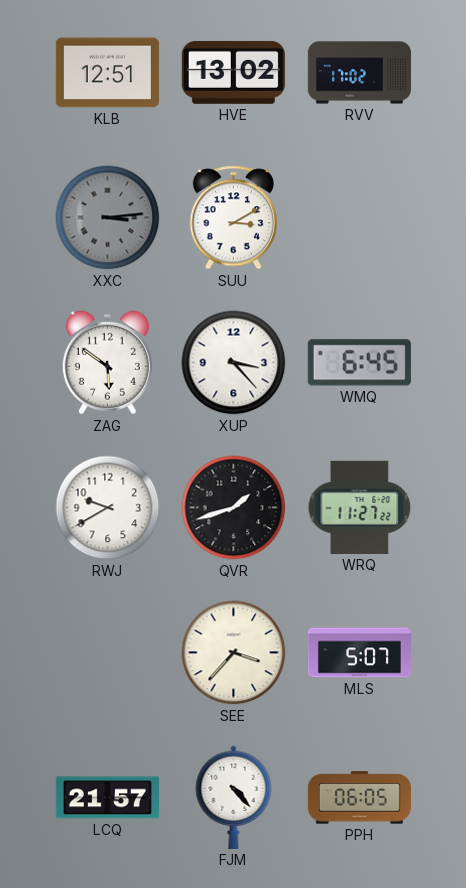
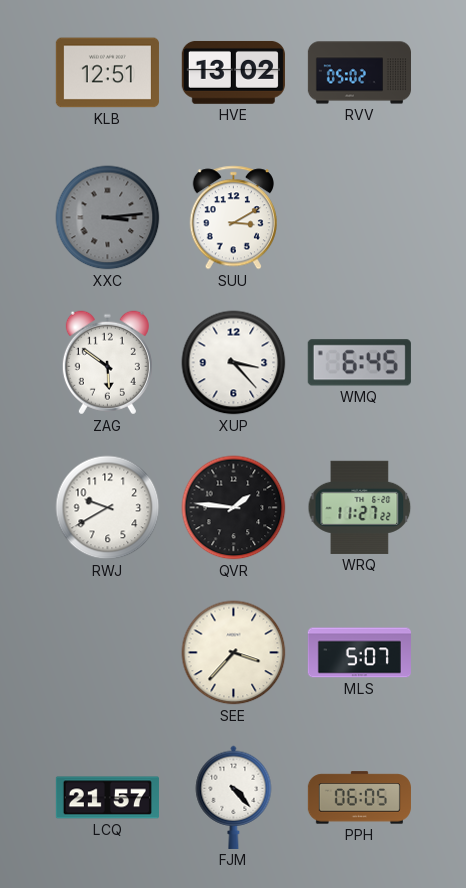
RVV: 17:02 -> 05:02 (359, 73)
QVR: 1:42 -> 1:46 (234, 508)
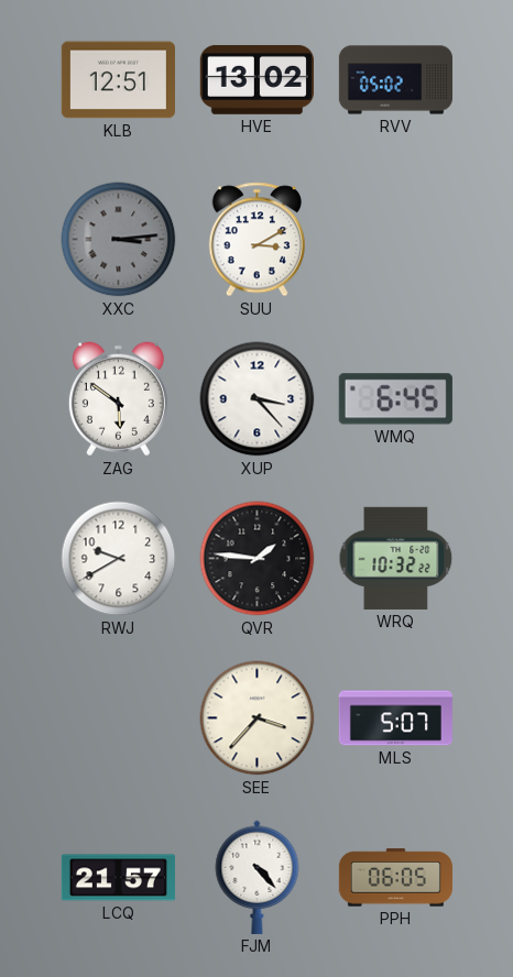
WRQ: 11:27 -> 10:32 (396, 558)
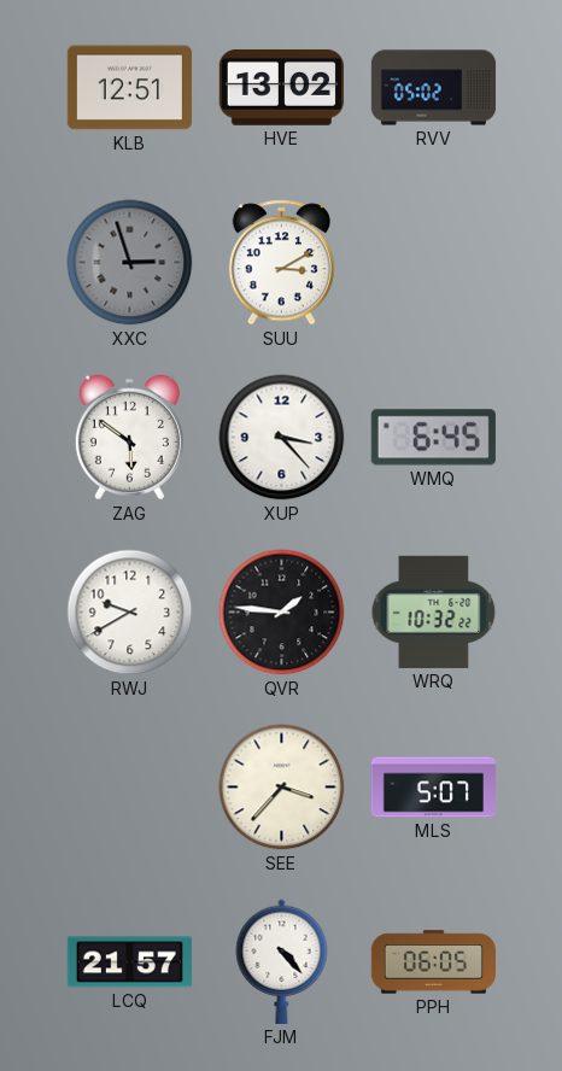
XXC: 3:14 -> 2:57 (130, 263)
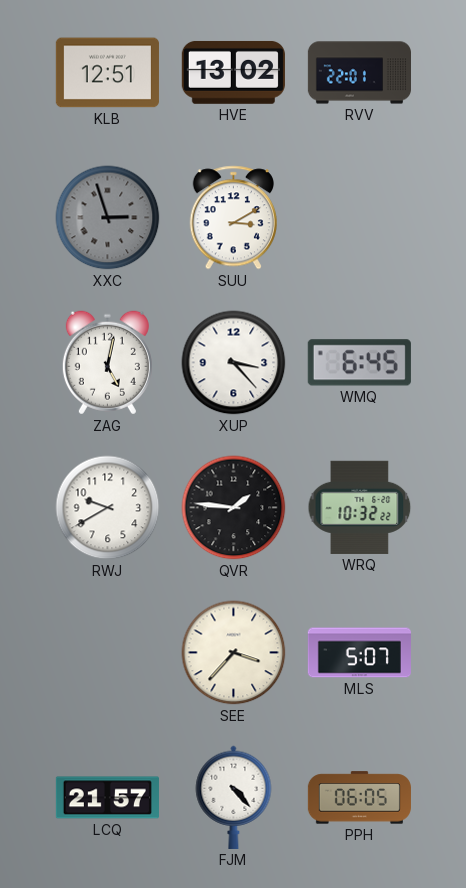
RVV: 05:02 -> 22:01 (359, 73)
ZAG: 5:51 -> 5:02 (107, 363)
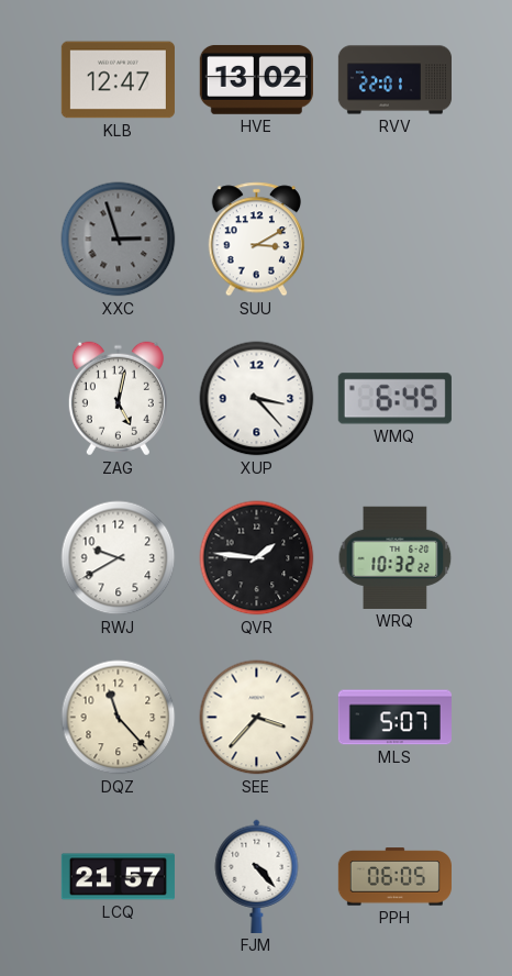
KLB: 12:51 -> 12:47 (118, 80)
DQZ: none -> 11:23 (119, 718)
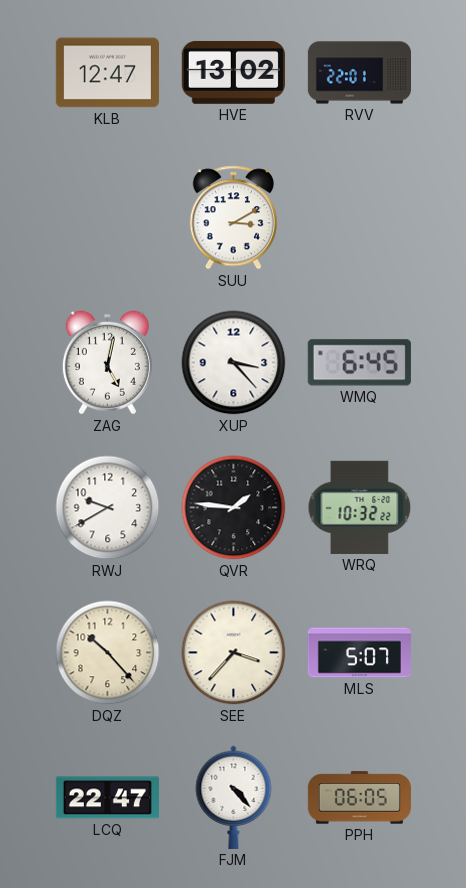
XXC: 2:57 -> none (119, 240)
DQZ: 11:23 -> 10:23 (108, 653)
LCQ: 21:57 -> 22:47 (107, 798)
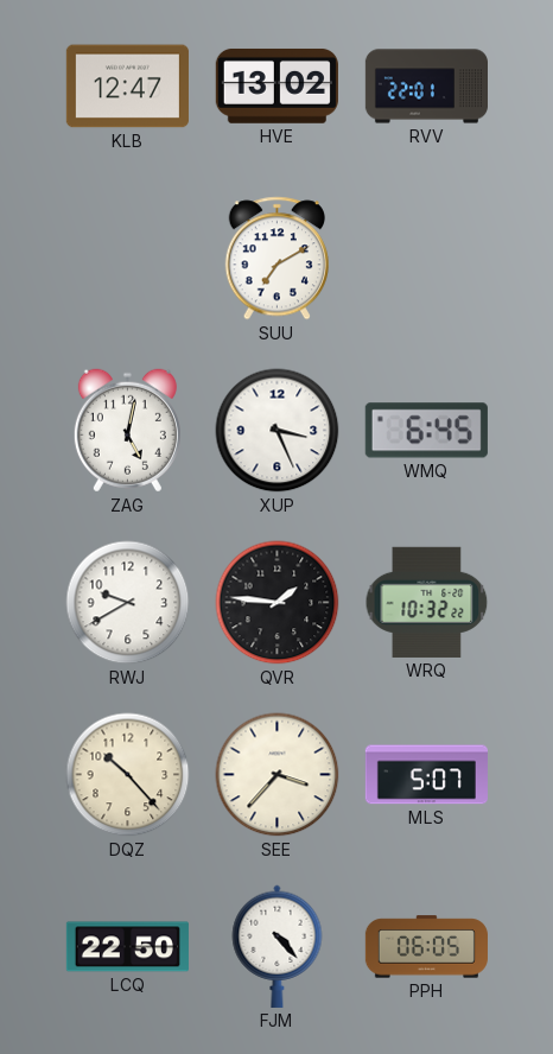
SUU: 3:10 -> 7:10 (276, 259)
XUP: 3:23 -> 3:26 (278, 431)
LCQ: 22:47 -> 22:50 (127, 947)
